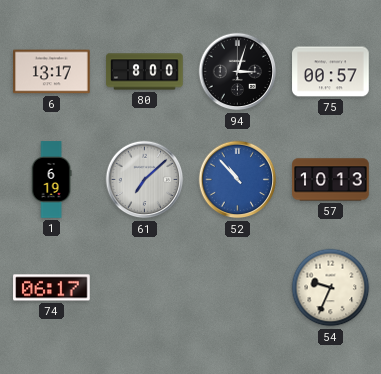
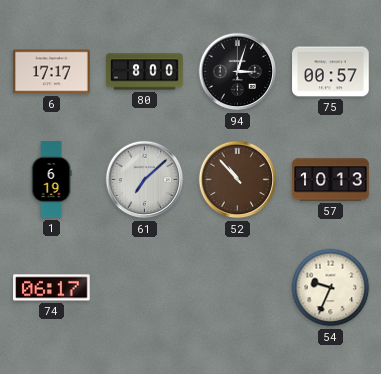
6: 13:17 -> 17:17 (52, 72)
52 dial: blue -> brown (238, 180)
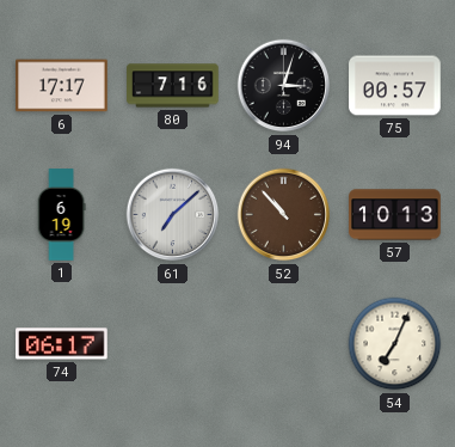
80: 8:00 -> 7:16 (173, 86)
54: 9:34 -> 7:04 (395, 344)
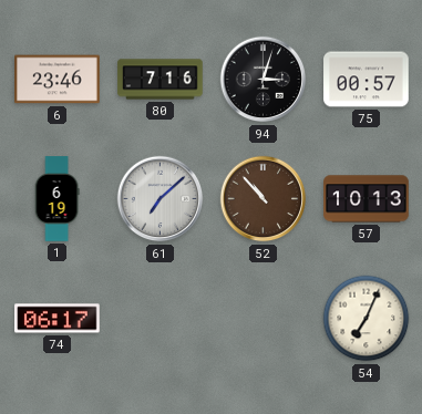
6: 17:17 -> 23:46 (58, 80)
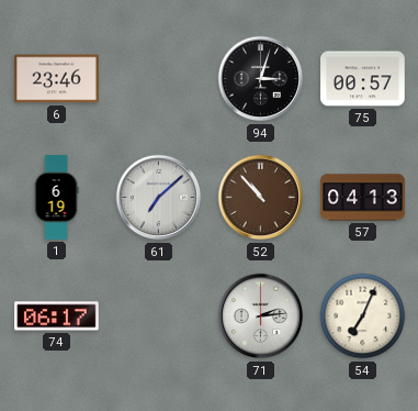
80: 7:16 -> none (161, 80)
57: 10:13 -> 04:13 (363, 198)
71: none -> 2:14 (261, 316)
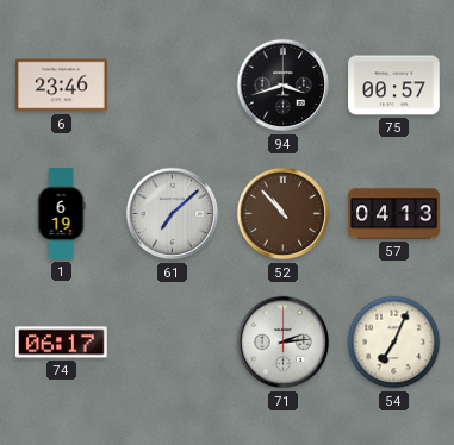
94: 3:03 -> 3:42 (284, 86)
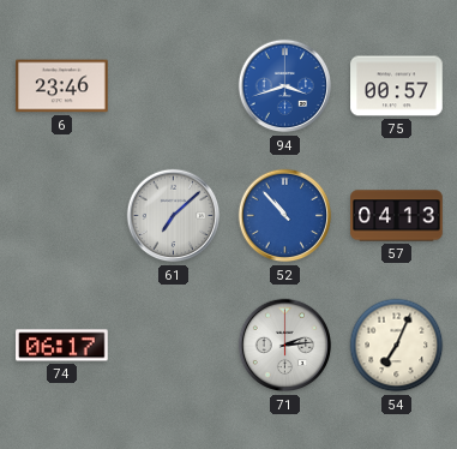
94 dial: black -> blue (285, 86)
1: 6:19 -> none (61, 214)
52 dial: brown -> blue (285, 216)
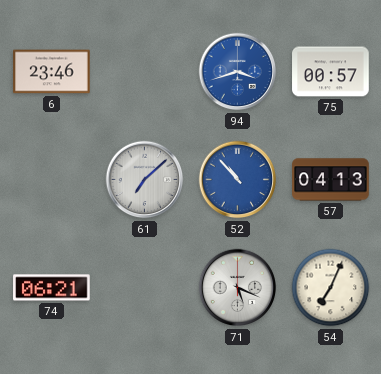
74: 06:17 -> 06:21 (52, 288)
71: 2:14 -> 5:19 (238, 288)
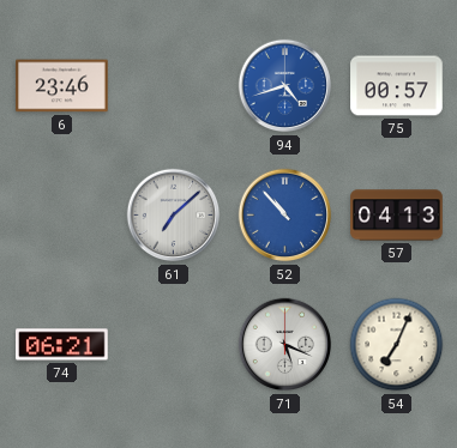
94: 3:42 -> 4:42 (285, 86)
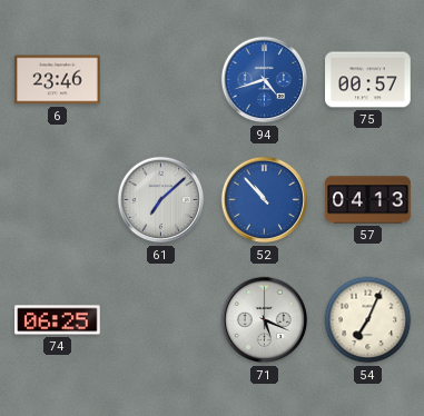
74: 06:21 -> 06:25 (58, 320)
